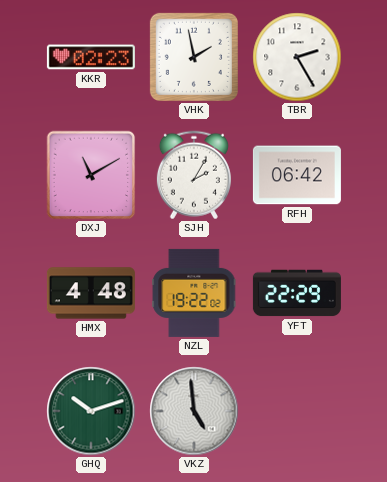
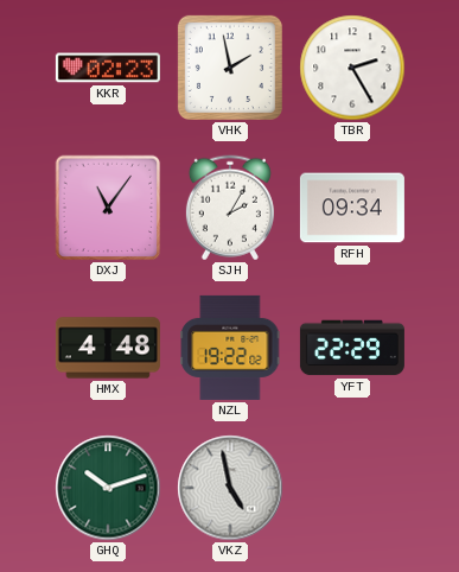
DXJ: 11:10 -> 11:06 (108, 208)
RFH: 06:42 -> 09:34 (352, 208)
VKZ: 4:59 -> 4:58 (230, 488)
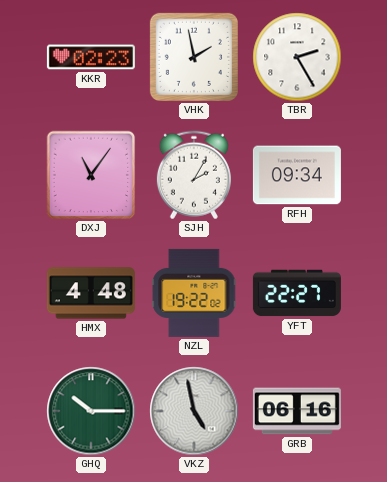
YFT: 22:29 -> 22:27 (297, 293)
GHQ: 10:12 -> 10:15 (91, 411)
GRB: none -> 06:16 (297, 411)
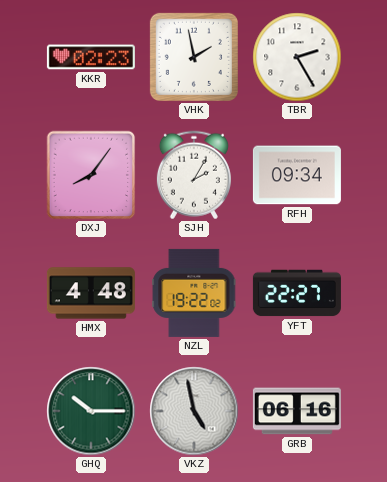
DXJ: 11:06 -> 8:06 (91, 175)
